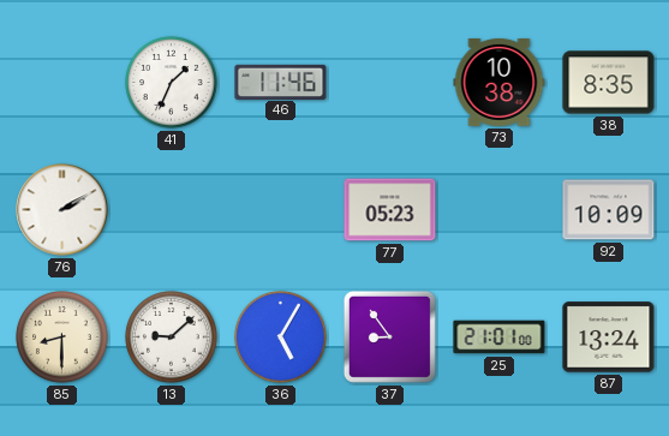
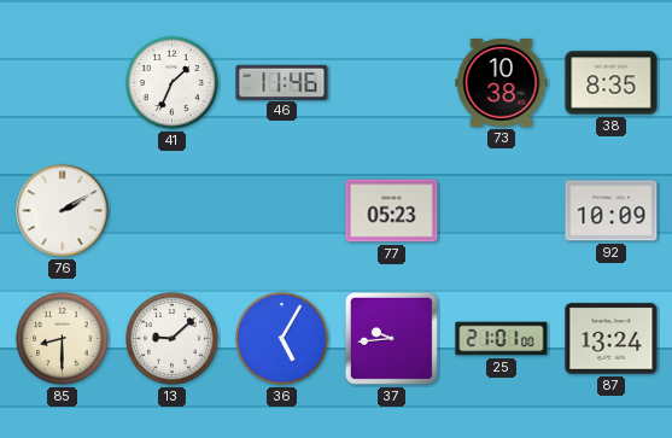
37: 8:54 -> 9:44 (391, 338)
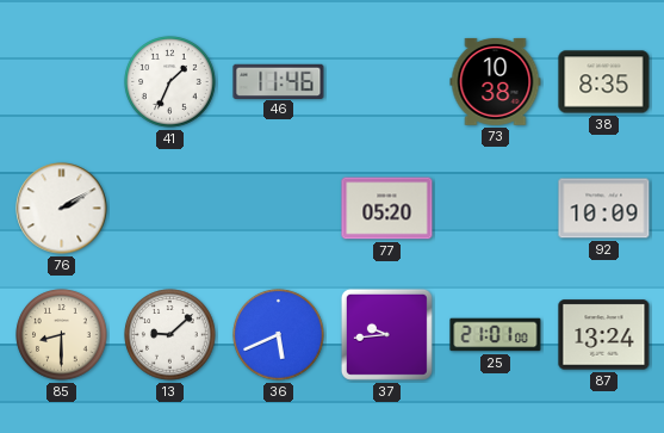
77: 05:23 -> 05:20 (387, 209)
36: 5:05 -> 5:41 (279, 335)
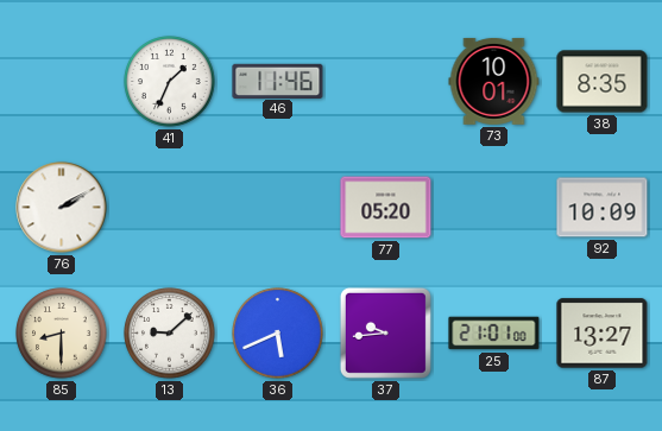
73: 10:38 -> 10:01 (494, 81)
87: 13:24 -> 13:27 (603, 334)
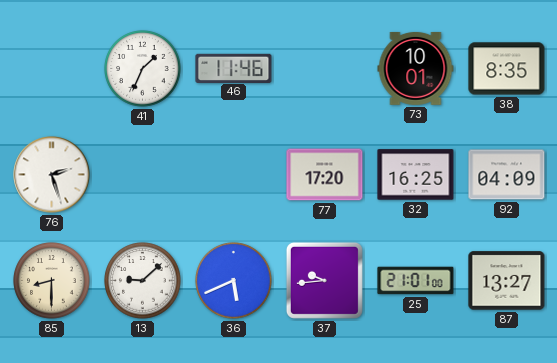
76: 2:10 -> 2:27 (52, 175)
77: 05:20 -> 17:20 (325, 175)
32: none -> 16:25 (416, 175)
92: 10:09 -> 04:09 (507, 175)
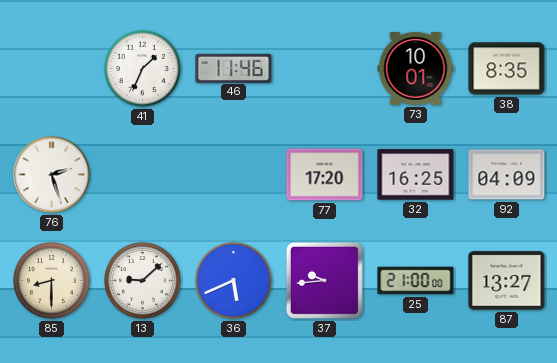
25: 21:01 -> 21:00 (416, 281)
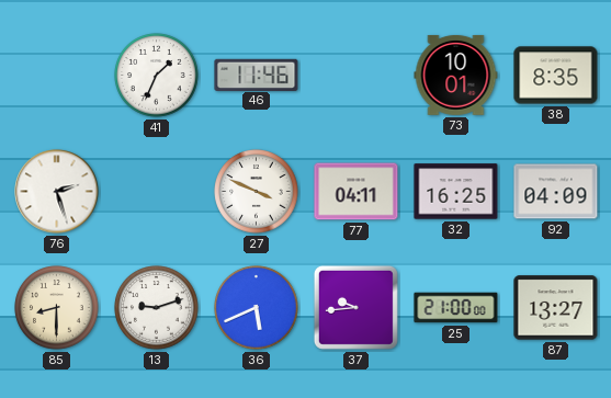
27: none -> 3:49 (257, 192)
77: 17:20 -> 04:11 (357, 192)
13: 9:08 -> 9:12 (157, 308)
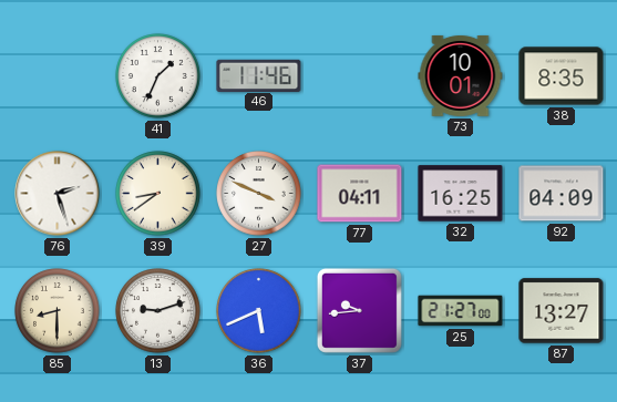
39: none -> 8:39 (158, 194)
25: 21:00 -> 21:27 (461, 311)
